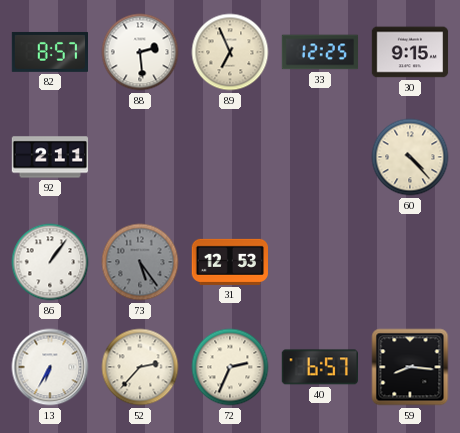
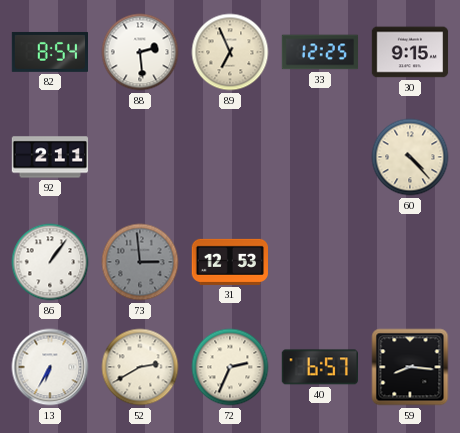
82: 8:57 -> 8:54 (50, 52)
73: 5:24 -> 2:59 (140, 262)
52: 2:37 -> 2:40 (140, 367)
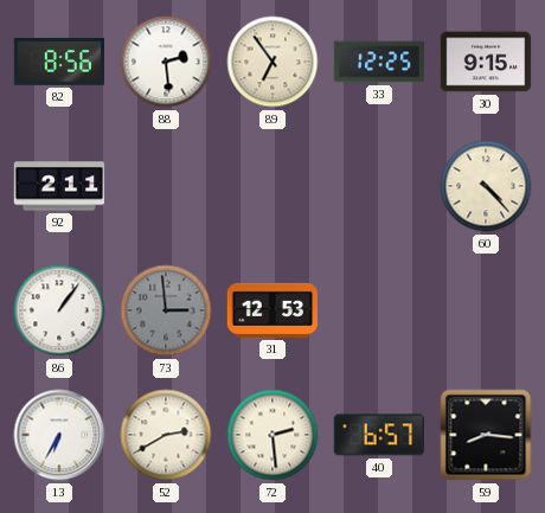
82: 8:54 -> 8:56 (59, 62)
89: 6:56 -> 6:54 (272, 62)
72: 2:34 -> 2:29 (272, 435)
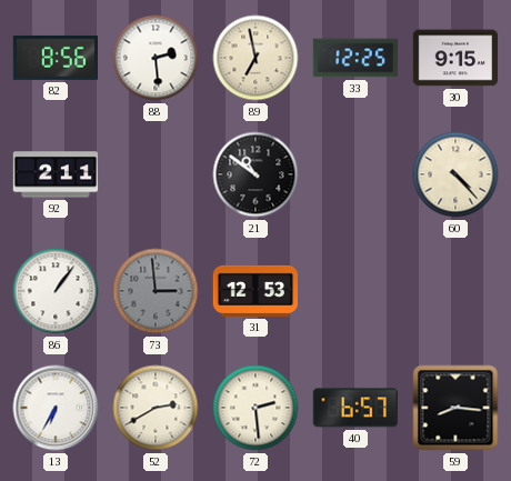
89: 6:54 -> 6:58 (255, 58)
21: none -> 10:51 (255, 174)
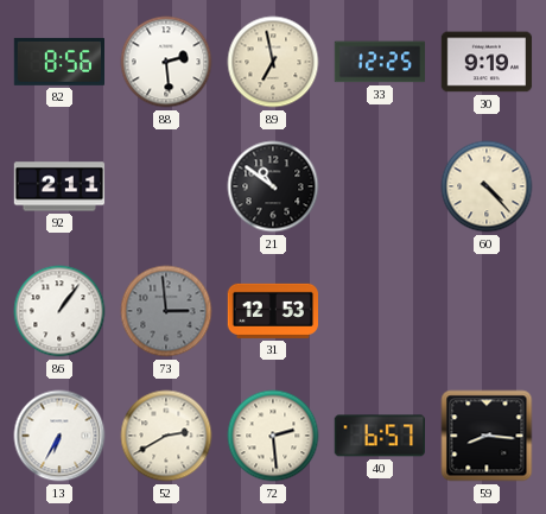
30: 9:15 -> 9:19 (487, 62)
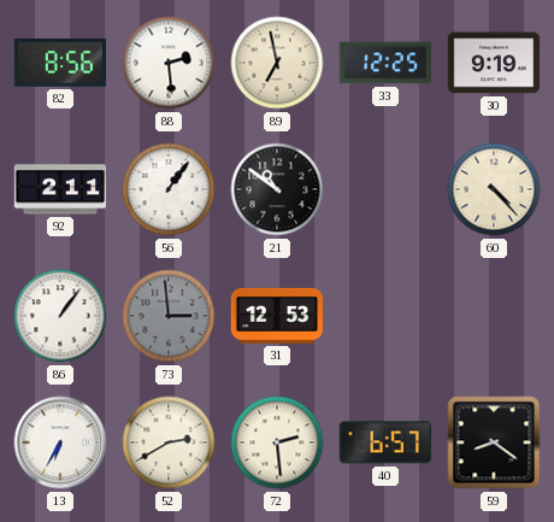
56: none -> 1:06 (169, 189)
59: 8:16 -> 8:21 (494, 442)
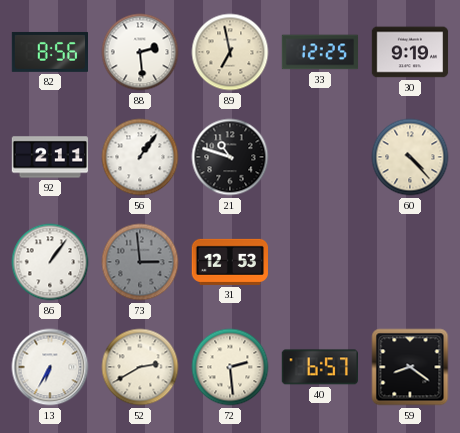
21: 10:51 -> 10:48 (230, 157)
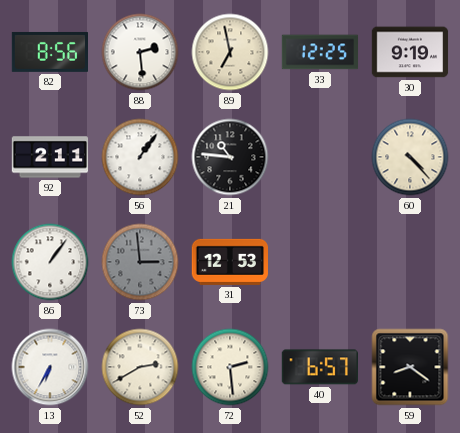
21: 10:48 -> 10:46 (230, 157)
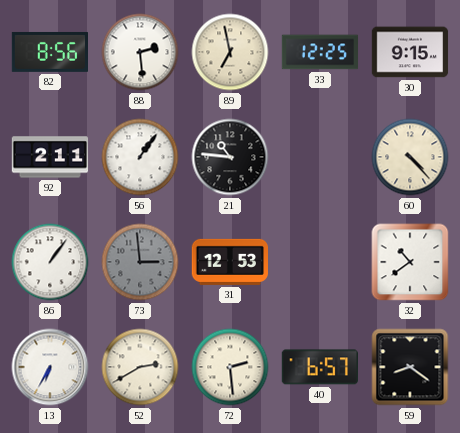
30: 9:19 -> 9:15 (410, 52)
32: none -> 10:39 (410, 262)
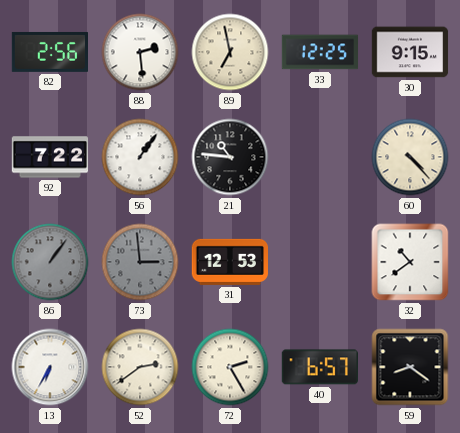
82: 8:56 -> 2:56 (50, 52)
92: 2:11 -> 7:22 (50, 157)
86 dial: white -> grey (50, 262)
52: 2:40 -> 2:39 (140, 367)
72: 2:29 -> 2:25 (230, 367)
